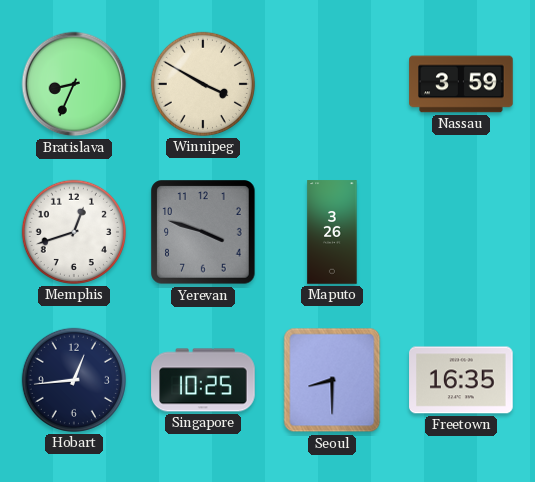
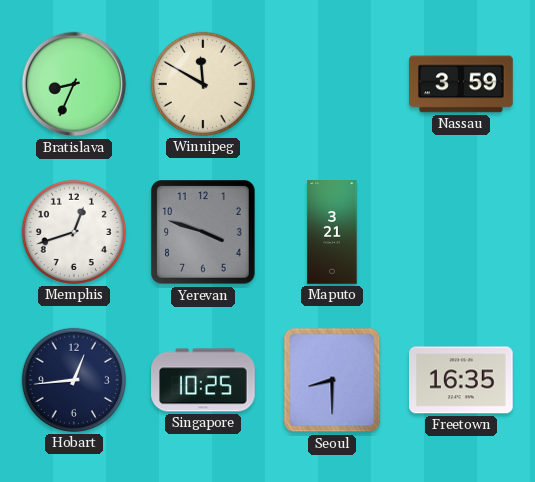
Winnipeg: 3:50 -> 11:50 (203, 84)
Maputo: 3:26 -> 3:21 (332, 232)
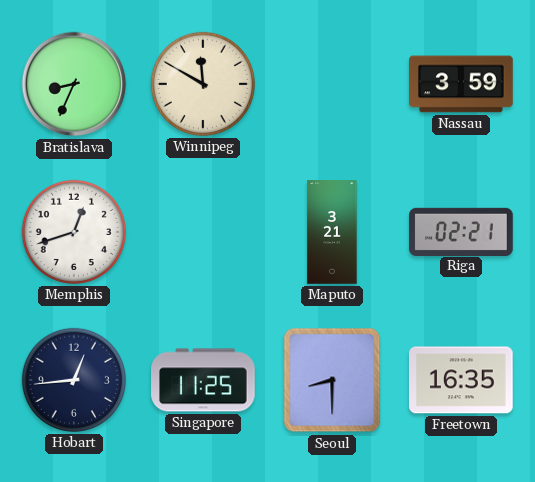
Yerevan: 3:48 -> none (203, 232)
Riga: none -> 02:21 (461, 231)
Singapore: 10:25 -> 11:25 (203, 380)
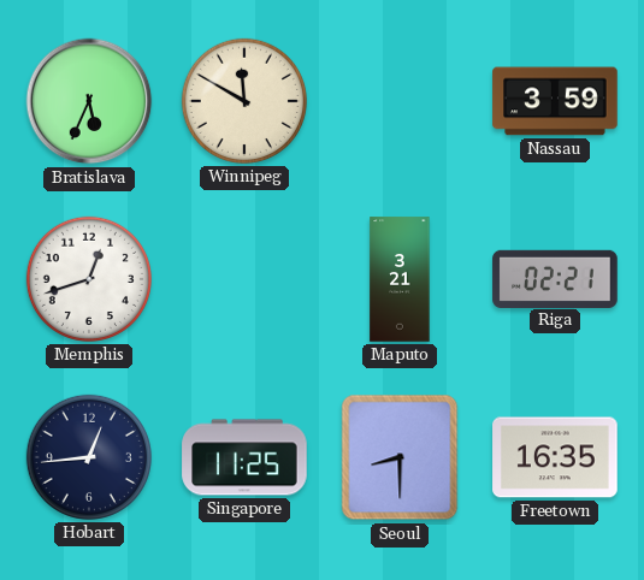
Bratislava: 8:34 -> 5:34 (89, 101)
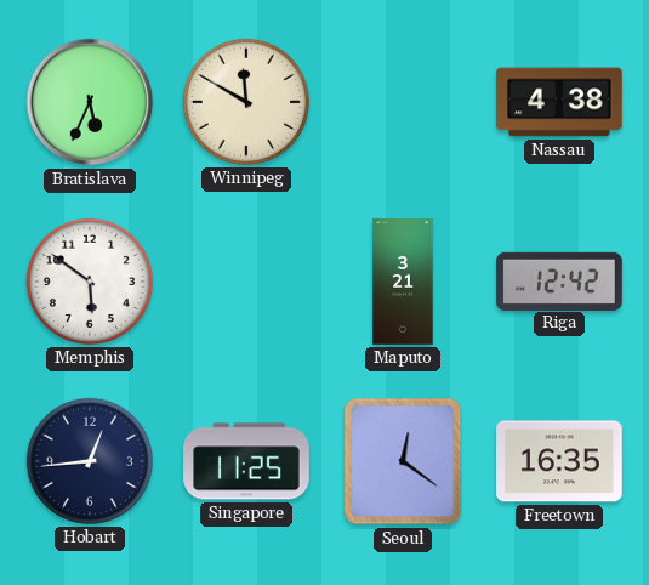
Nassau: 3:59 -> 4:38 (559, 102)
Memphis: 12:42 -> 5:51 (90, 282)
Riga: 02:21 -> 12:42 (559, 280)
Seoul: 8:30 -> 12:21 (403, 461)
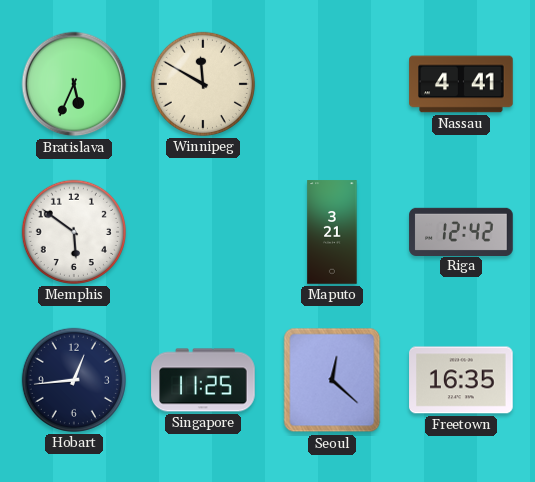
Nassau: 4:38 -> 4:41 (461, 84)
Seoul: 12:21 -> 12:22 (332, 380)
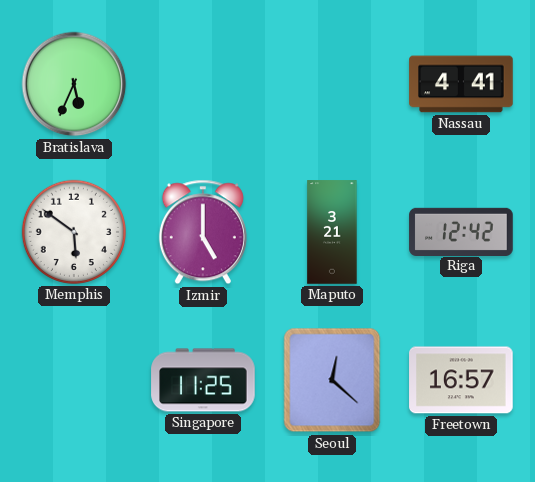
Winnipeg: 11:50 -> none (203, 84)
Izmir: none -> 5:00 (203, 232)
Hobart: 12:44 -> none (74, 380)
Freetown: 16:35 -> 16:57 (461, 380)
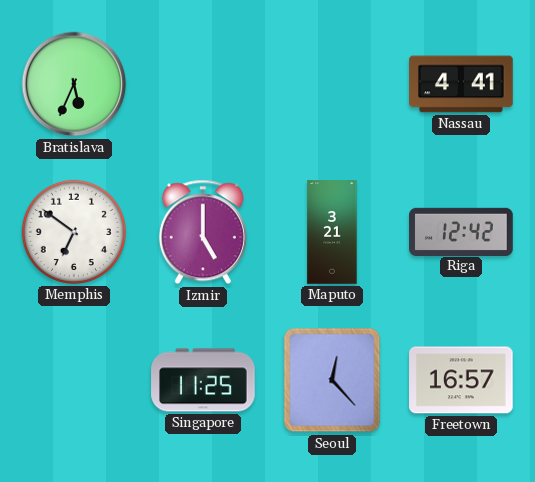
Memphis: 5:51 -> 6:51 (74, 232)
Seoul: 12:22 -> 12:23 (332, 380)
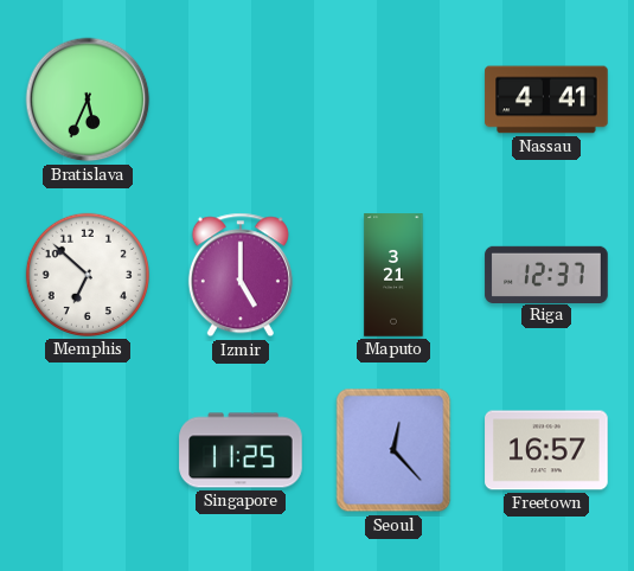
Memphis: 6:51 -> 6:52 (88, 275)
Riga: 12:42 -> 12:37 (546, 274)
